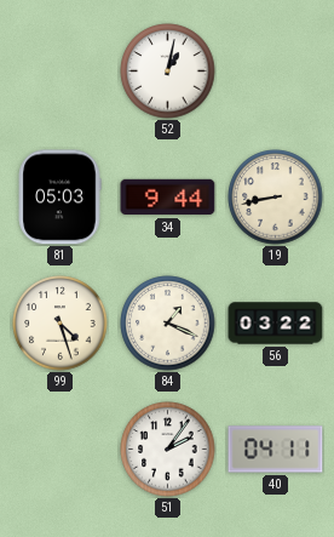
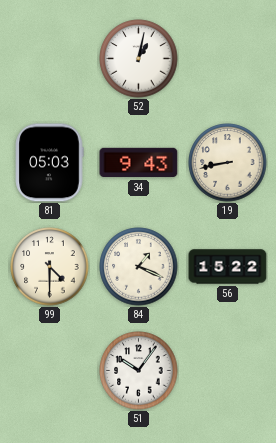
34: 9:44 -> 9:43 (139, 163)
99: 4:27 -> 4:30 (50, 267)
56: 03:22 -> 15:22 (228, 267)
51: 2:06 -> 10:06 (139, 371)
40: 04:11 -> none (276, 450)
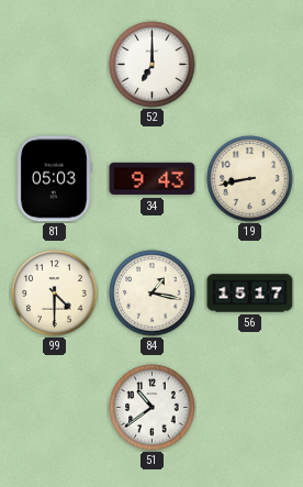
52: 1:02 -> 7:00 (153, 65)
84: 1:19 -> 1:17 (153, 294)
56: 15:22 -> 15:17 (250, 294)
51: 10:06 -> 10:39 (153, 408)
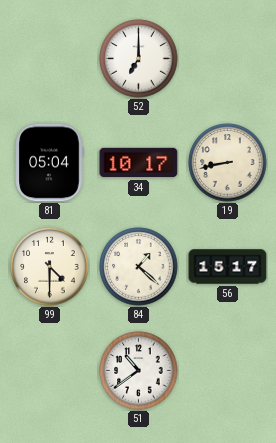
81: 05:03 -> 05:04 (49, 163)
34: 9:43 -> 10:17 (139, 163)
84: 1:17 -> 1:22 (139, 267)
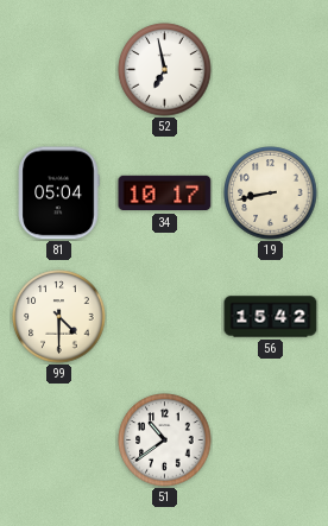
52: 7:00 -> 6:58 (165, 70)
84: 1:22 -> none (139, 267)
56: 15:17 -> 15:42 (271, 317)
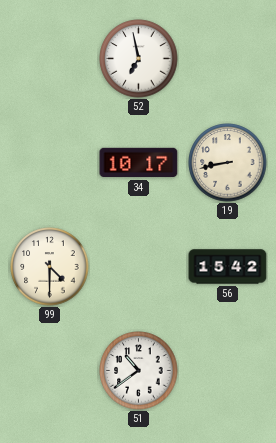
81: 05:04 -> none (58, 194)
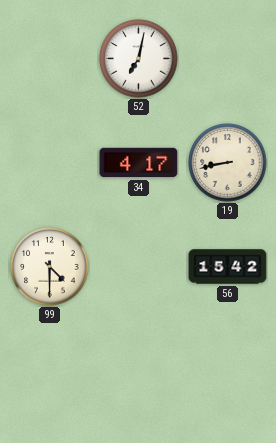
52: 6:58 -> 7:02 (139, 59)
34: 10:17 -> 4:17 (139, 163)
51: 10:39 -> none (139, 371)
